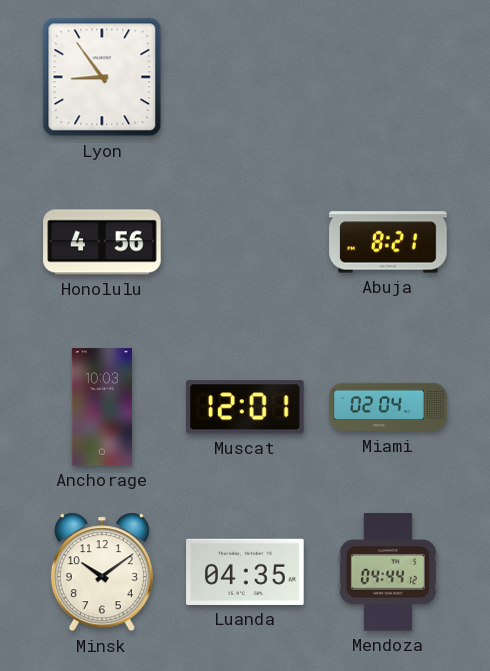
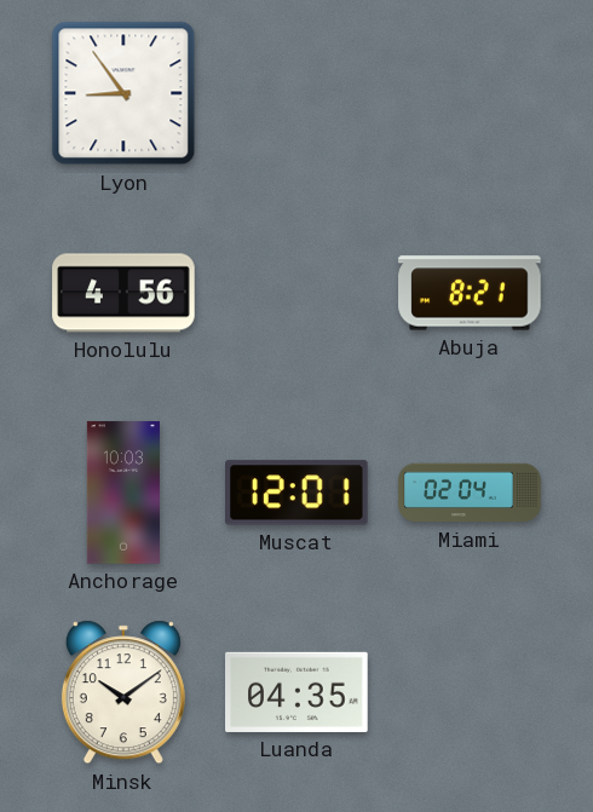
Mendoza: 04:44 -> none (388, 572)
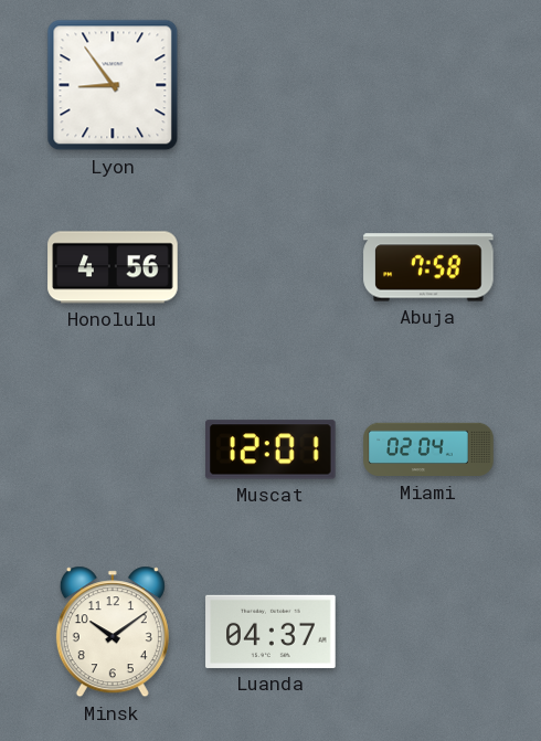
Abuja: 8:21 -> 7:58 (428, 267)
Anchorage: 10:03 -> none (123, 493)
Luanda: 04:35 -> 04:37 (270, 632)
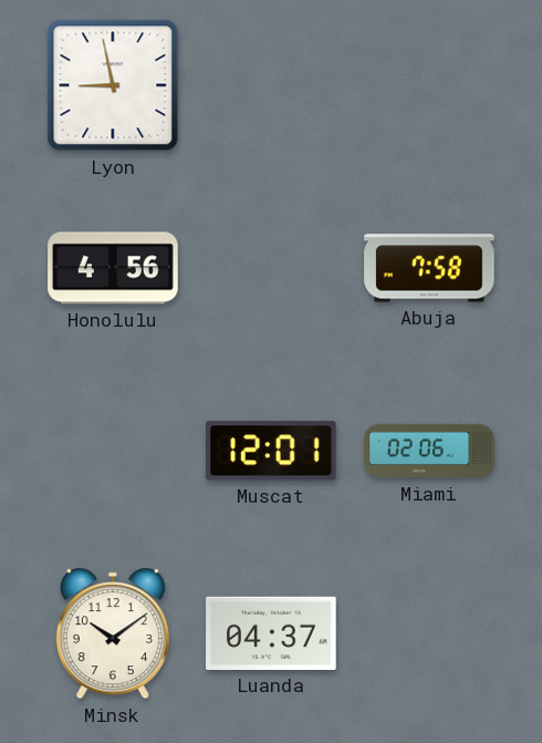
Lyon: 8:54 -> 8:58 (113, 85)
Miami: 02:04 -> 02:06 (429, 451)
